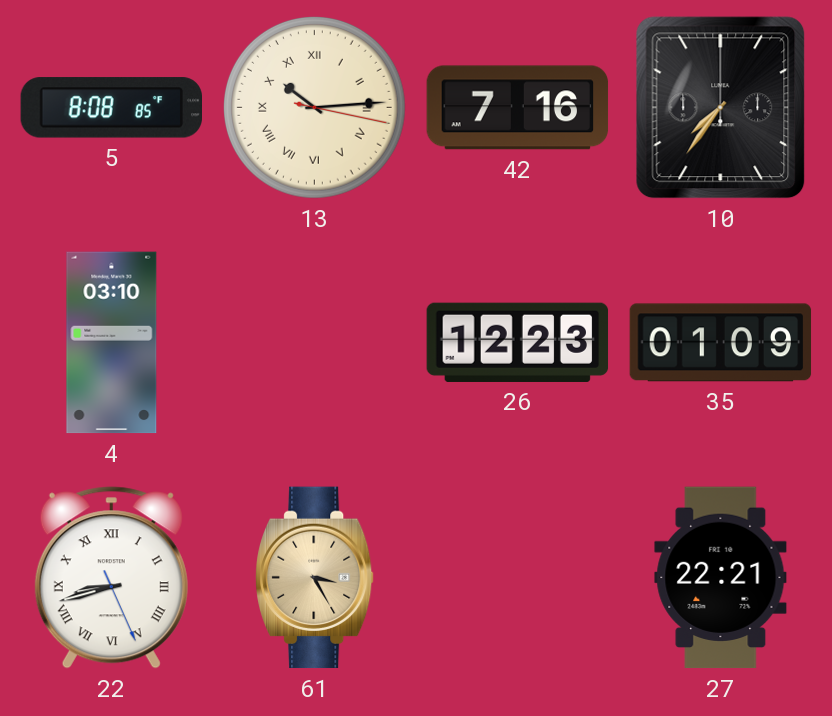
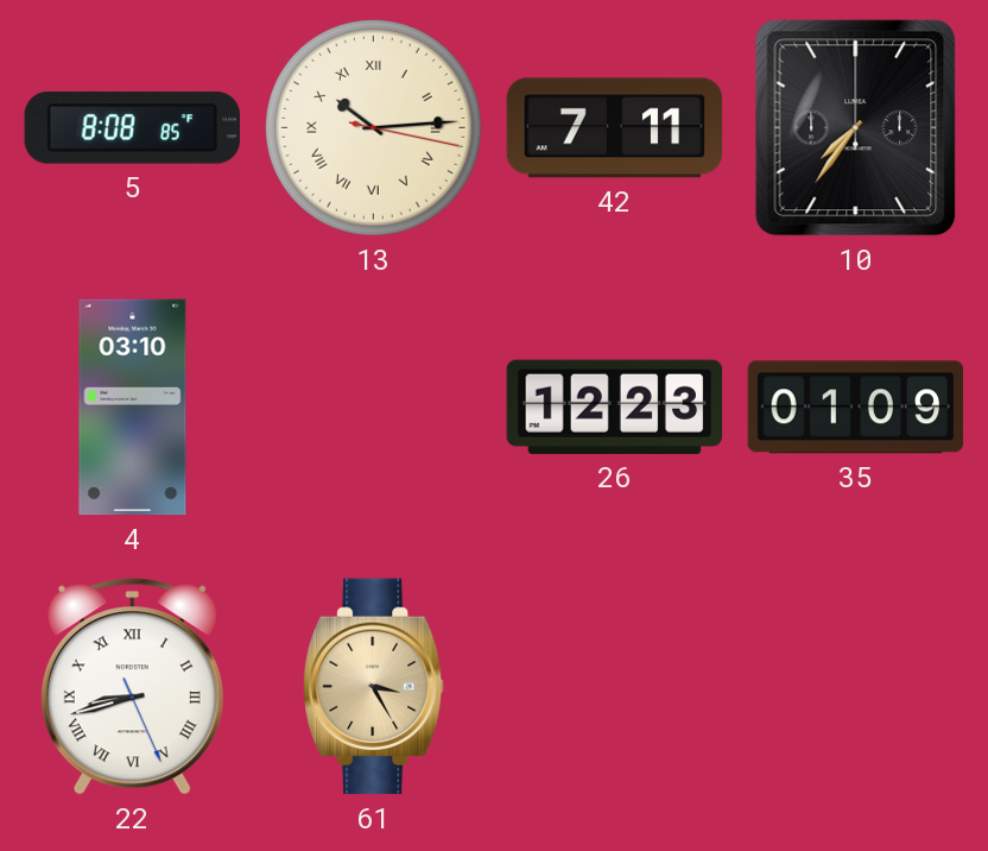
42: 7:16 -> 7:11 (615, 128)
27: 22:21 -> none (721, 578)
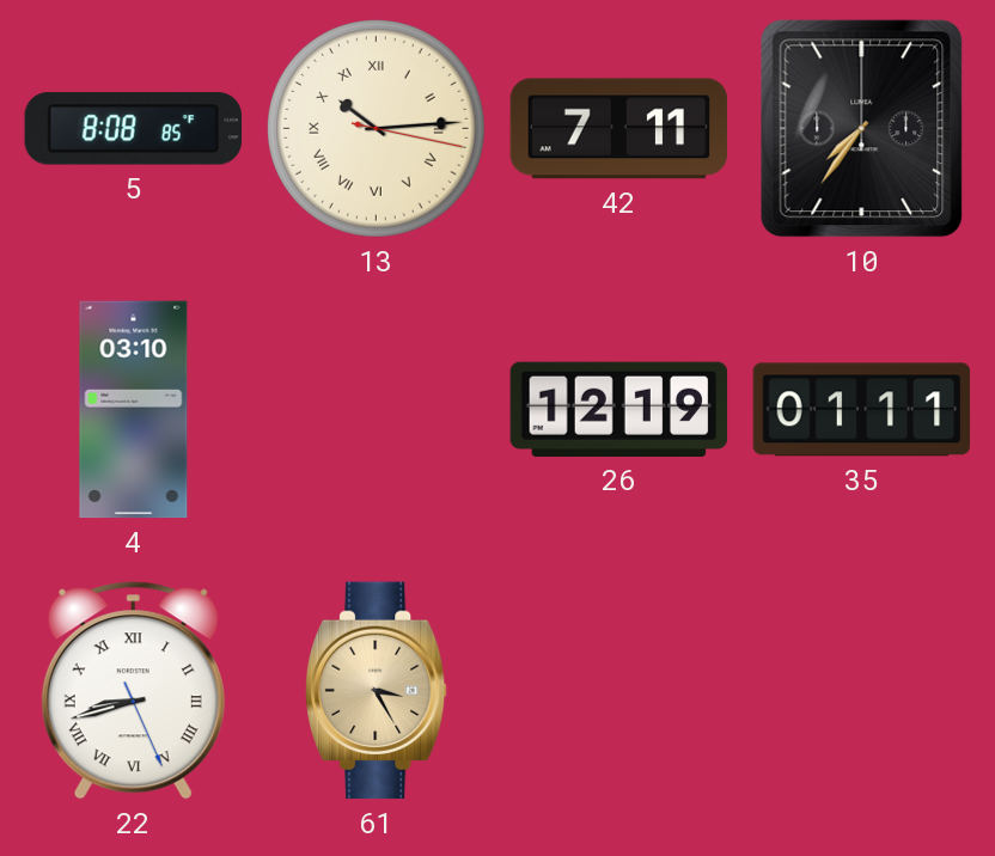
26: 12:23 -> 12:19 (619, 409)
35: 01:09 -> 01:11 (862, 410)
